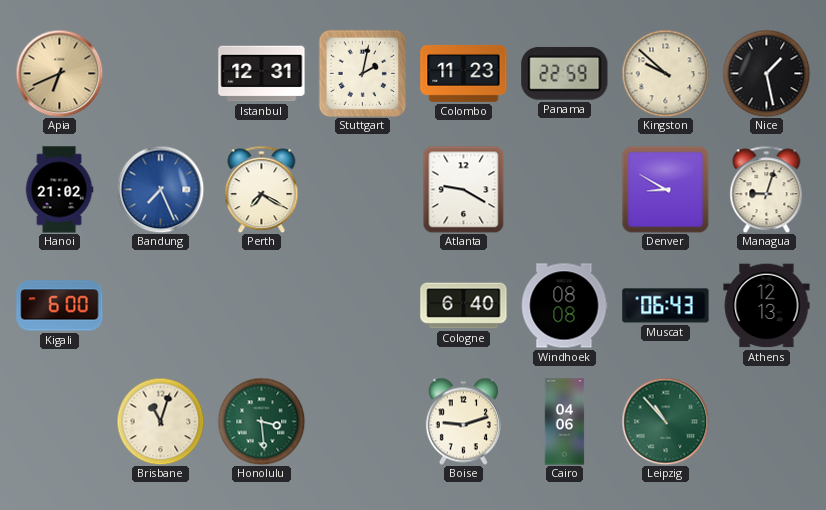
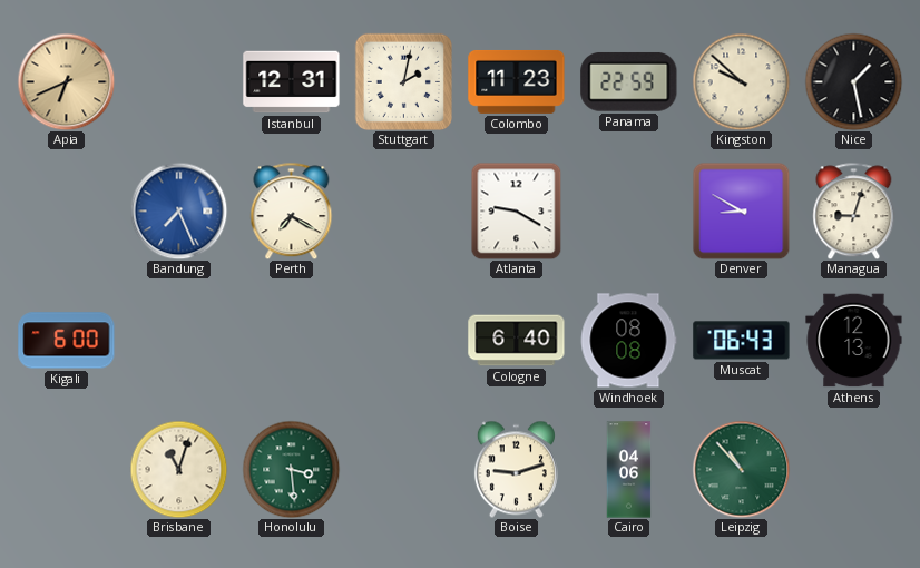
Hanoi: 21:02 -> none (59, 190)
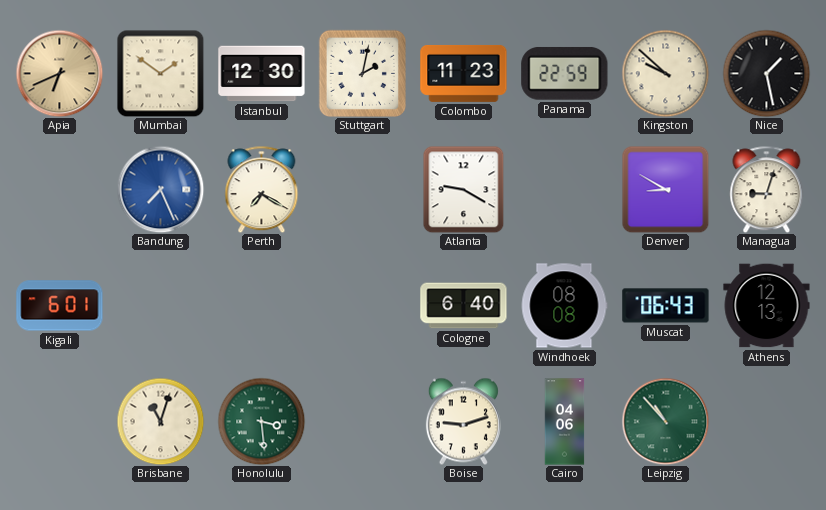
Mumbai: none -> 1:51 (160, 73)
Istanbul: 12:31 -> 12:30 (262, 74)
Kigali: 6:00 -> 6:01 (60, 306)
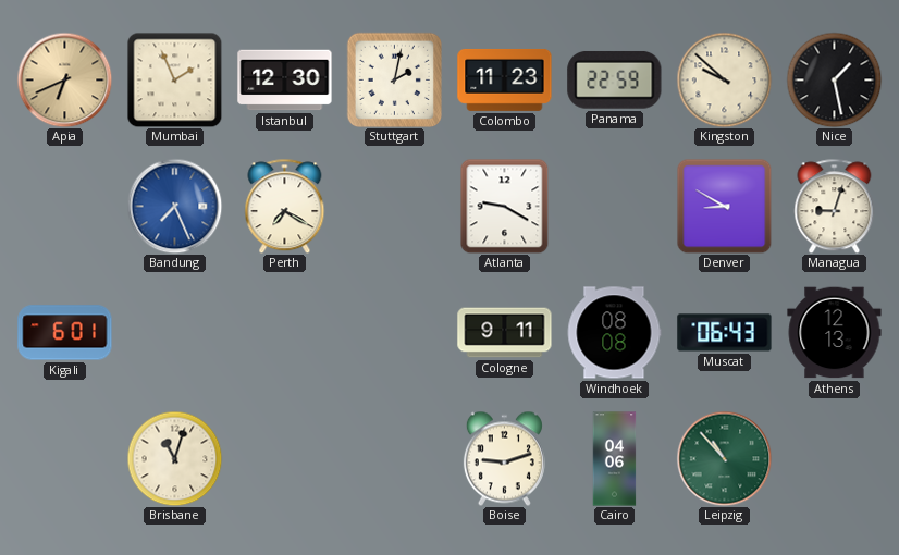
Mumbai: 1:51 -> 1:56 (174, 79)
Cologne: 6:40 -> 9:11 (505, 333)
Honolulu: 3:29 -> none (261, 421)
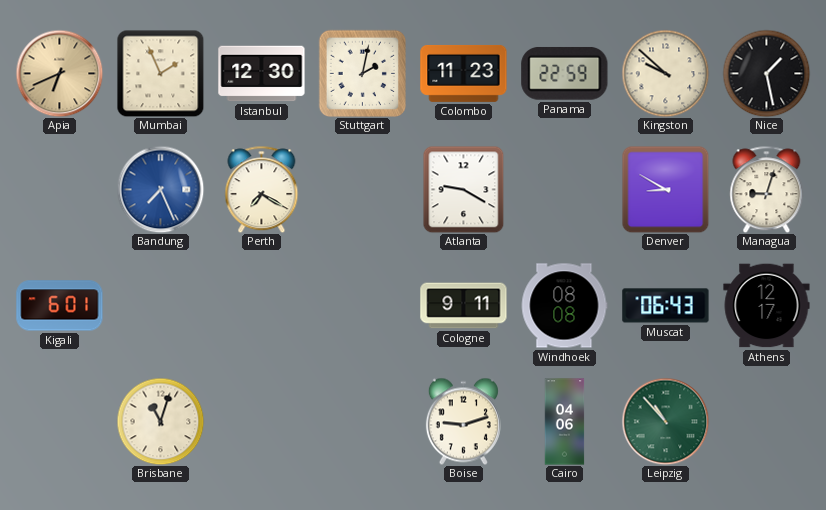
Athens: 12:13 -> 12:17 (767, 306)
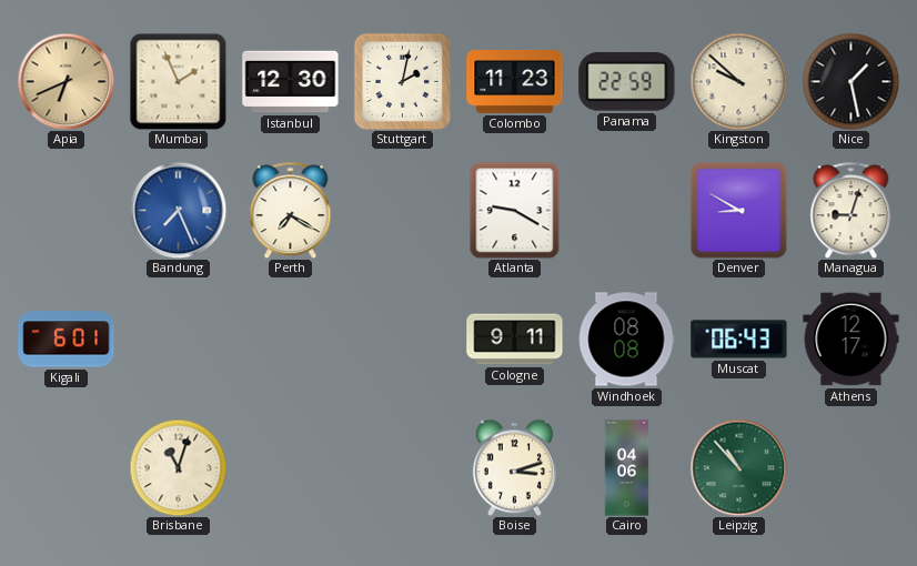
Boise: 9:12 -> 3:12 (514, 467)
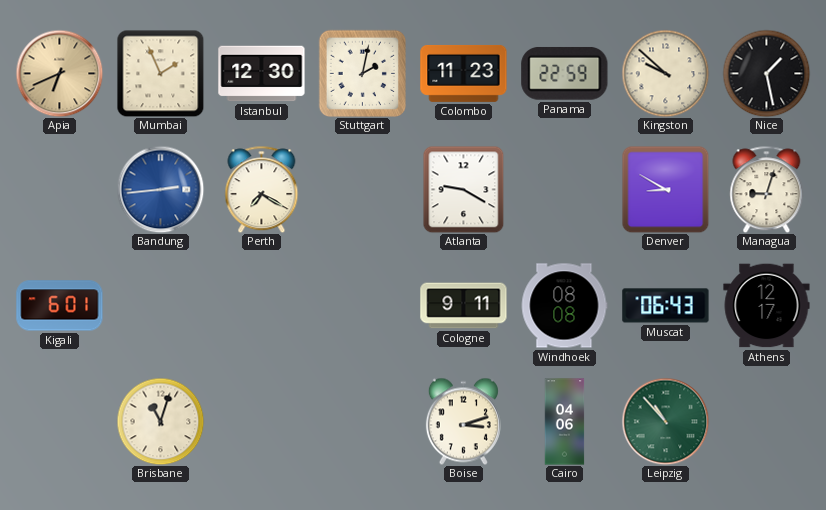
Bandung: 7:26 -> 2:44 (160, 189)
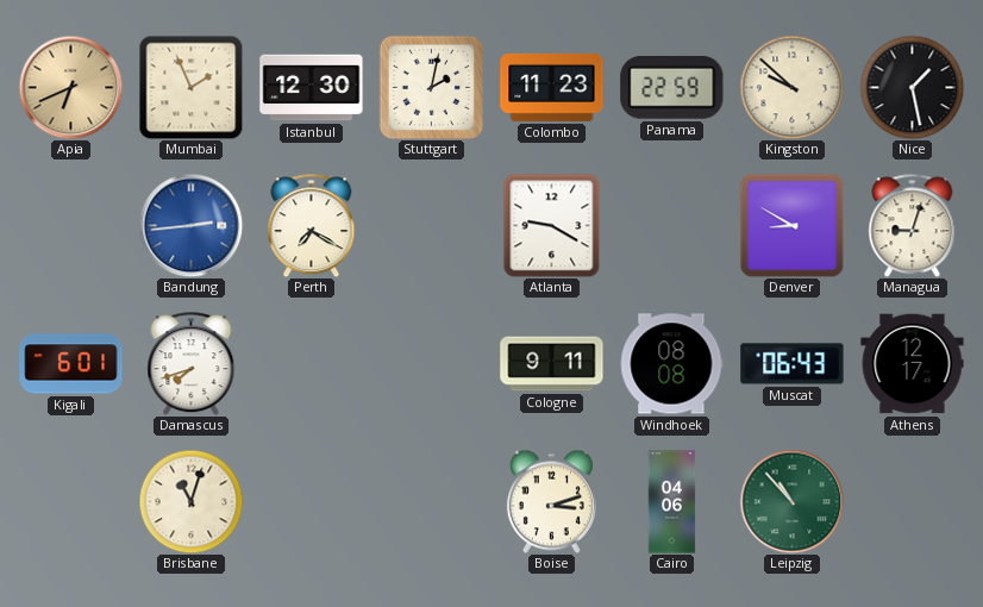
Damascus: none -> 7:42 (192, 363)
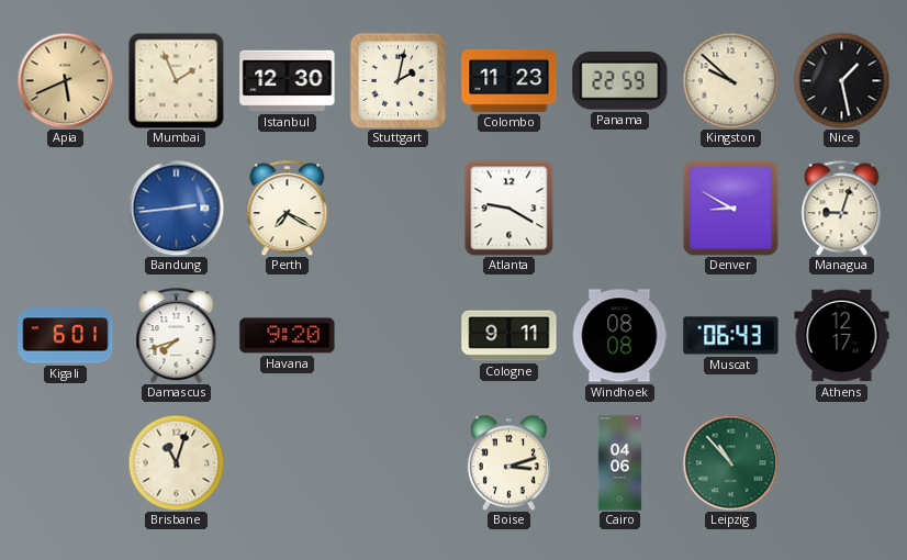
Apia: 6:41 -> 5:41 (65, 80)
Havana: none -> 9:20 (288, 336)
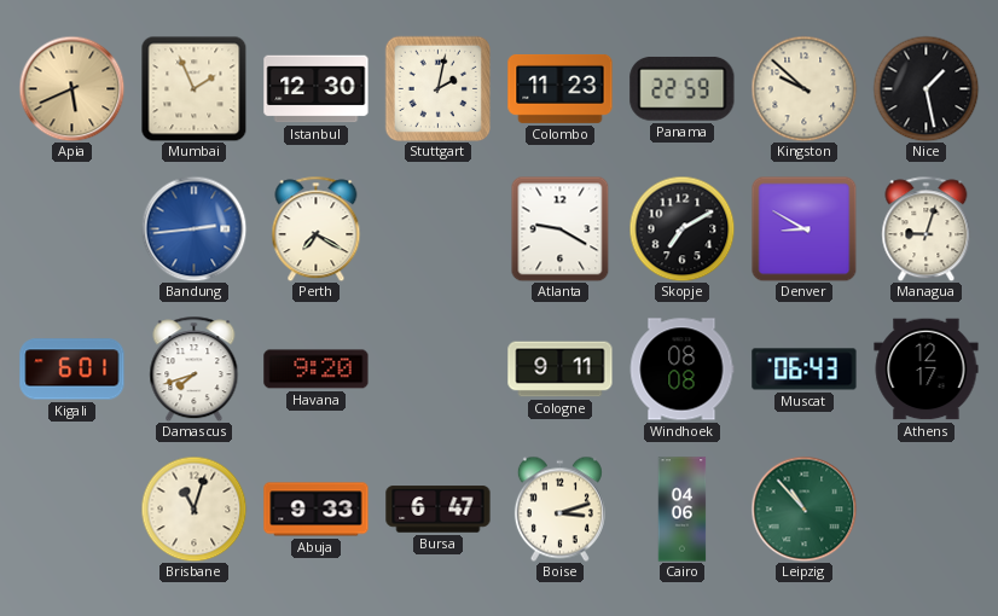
Skopje: none -> 7:10 (681, 228)
Abuja: none -> 9:33 (317, 510)
Bursa: none -> 6:47 (439, 510)
